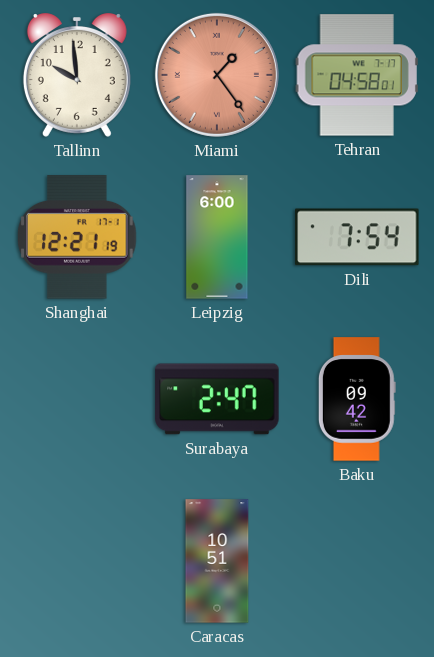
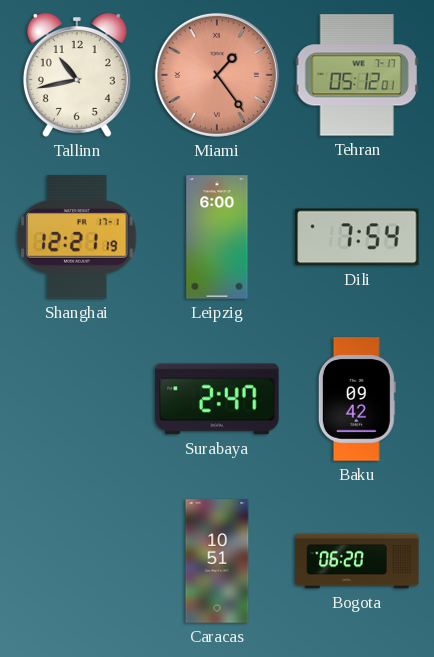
Tallinn: 9:59 -> 10:43 (77, 75)
Tehran: 04:58 -> 05:12 (357, 75)
Bogota: none -> 06:20 (357, 561)
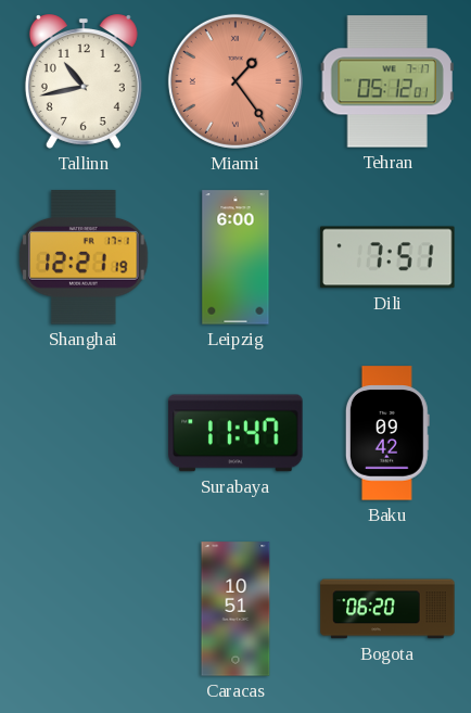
Dili: 7:54 -> 7:51 (387, 257)
Surabaya: 2:47 -> 11:47 (235, 433)
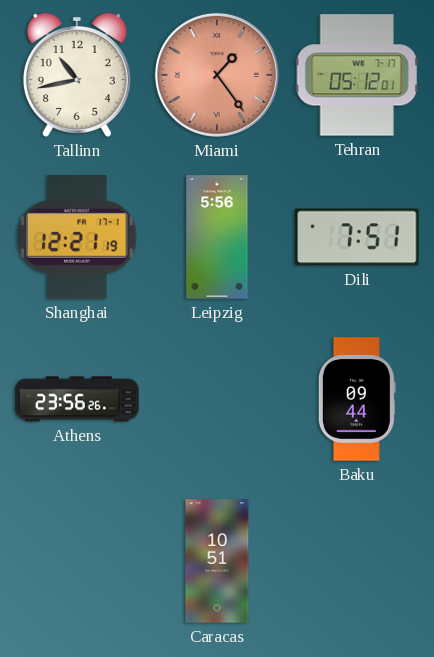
Leipzig: 6:00 -> 5:56 (217, 237)
Athens: none -> 23:56 (77, 399)
Surabaya: 11:47 -> none (235, 433)
Baku: 09:42 -> 09:44 (357, 399)
Bogota: 06:20 -> none (387, 609)
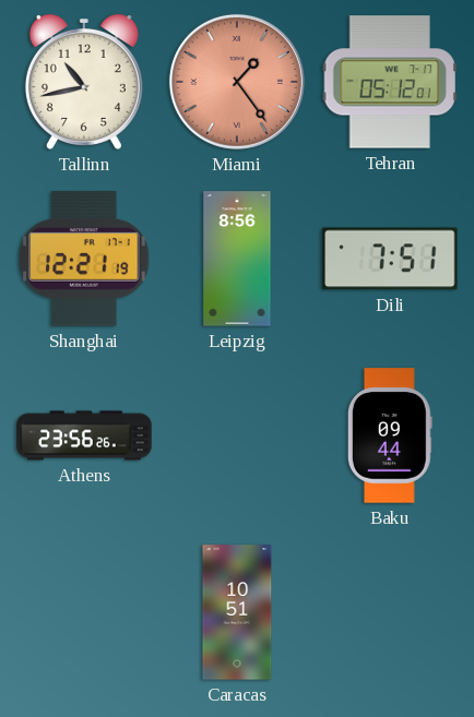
Leipzig: 5:56 -> 8:56 (237, 259)
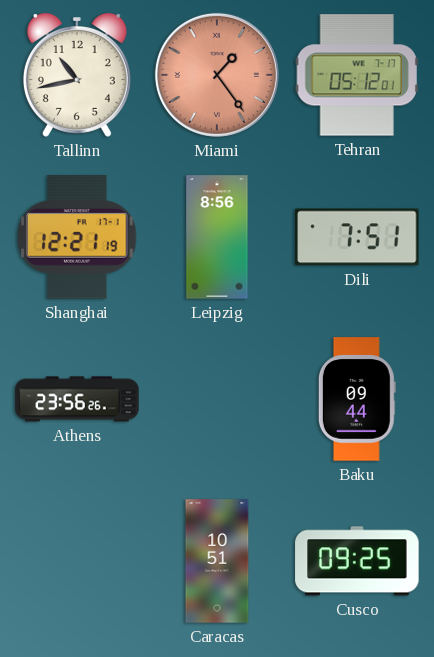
Cusco: none -> 09:25 (357, 561)
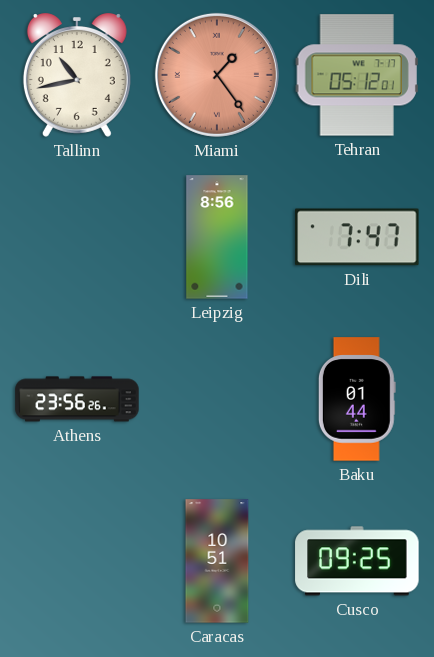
Shanghai: 12:21 -> none (77, 237)
Dili: 7:51 -> 7:47 (357, 237)
Baku: 09:44 -> 01:44 (357, 399)
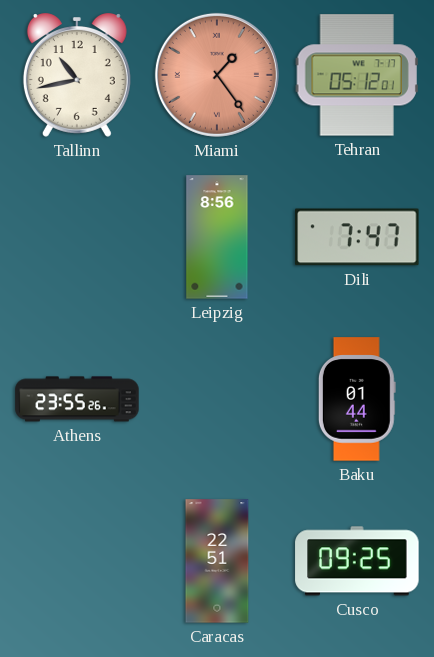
Athens: 23:56 -> 23:55 (77, 399)
Caracas: 10:51 -> 22:51 (217, 561)
